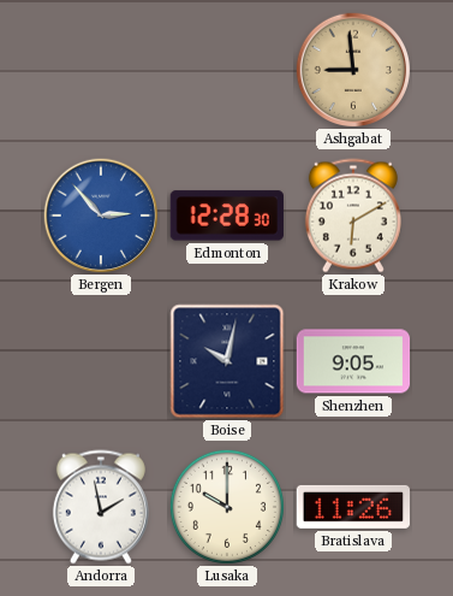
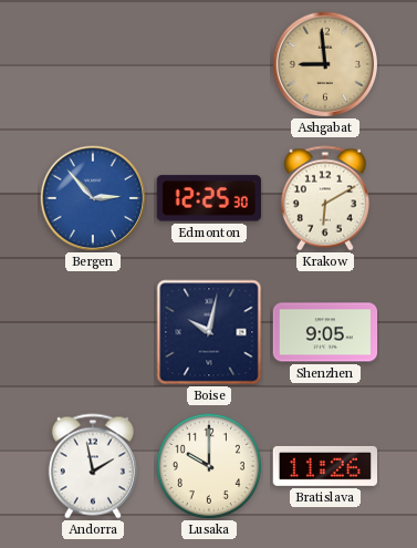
Edmonton: 12:28 -> 12:25 (209, 198)
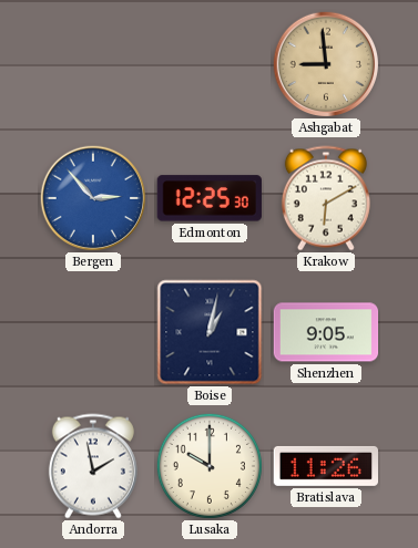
Boise: 10:02 -> 1:02 (210, 332)
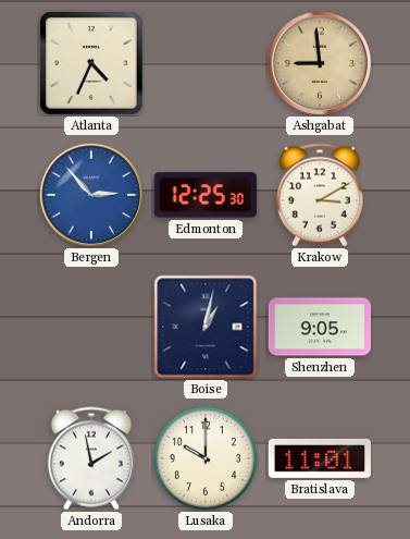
Atlanta: none -> 4:34 (92, 64)
Krakow: 6:10 -> 3:10 (320, 195)
Bratislava: 11:26 -> 11:01 (319, 458)
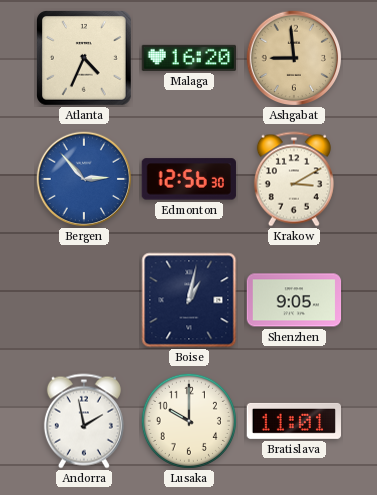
Malaga: none -> 16:20 (188, 58)
Edmonton: 12:25 -> 12:56 (189, 179)
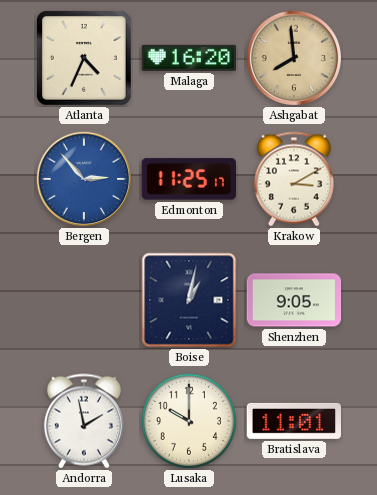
Ashgabat: 8:59 -> 7:59 (293, 57)
Edmonton: 12:56 -> 11:25 (189, 179)
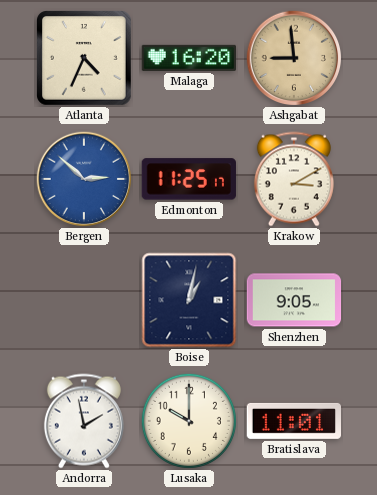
Ashgabat: 7:59 -> 8:59 (293, 57)
Bergen: 2:53 -> 2:52 (83, 178)
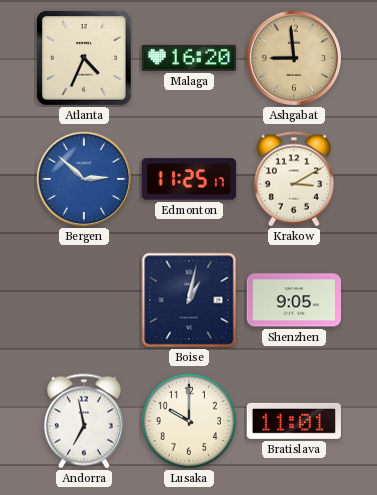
Andorra: 1:58 -> 6:58 (84, 421)
